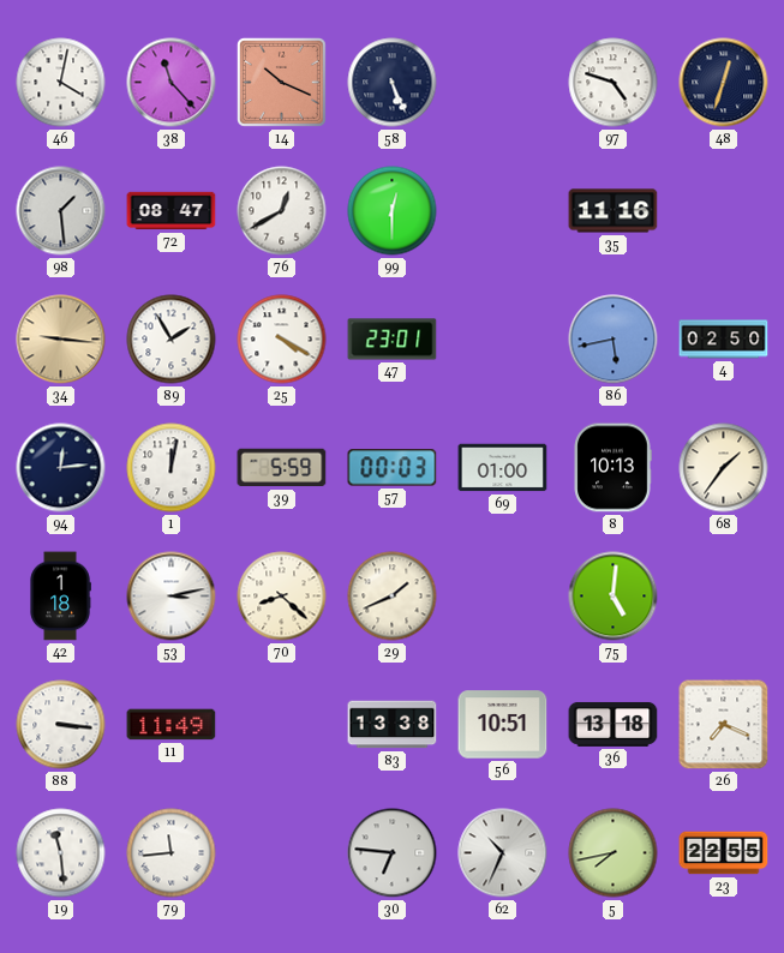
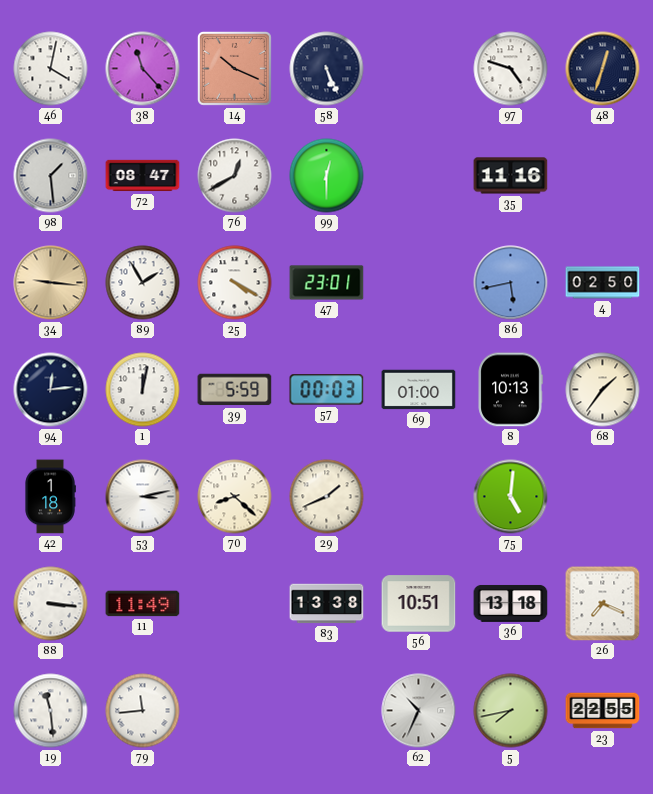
30: 6:46 -> none (393, 853)
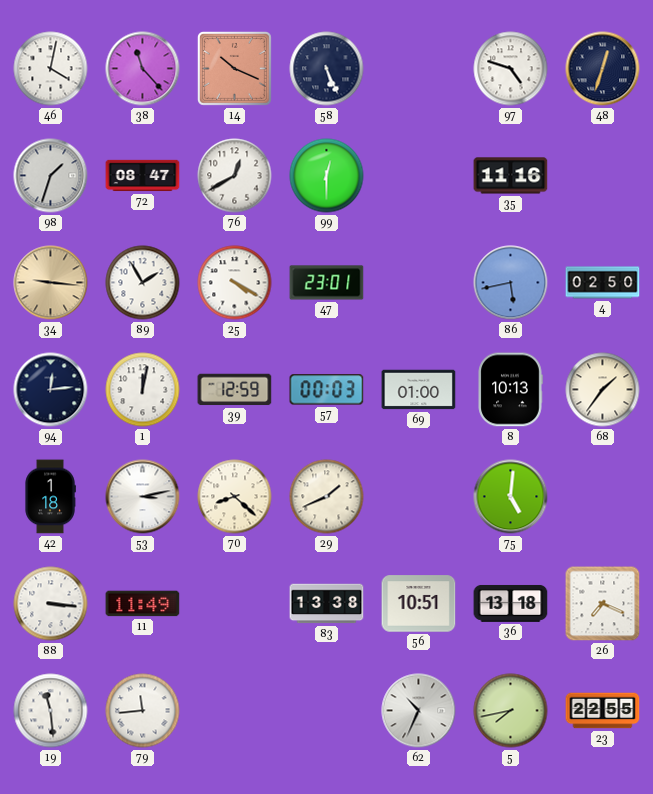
98: 1:29 -> 1:33 (51, 176)
39: 5:59 -> 12:59 (235, 390)
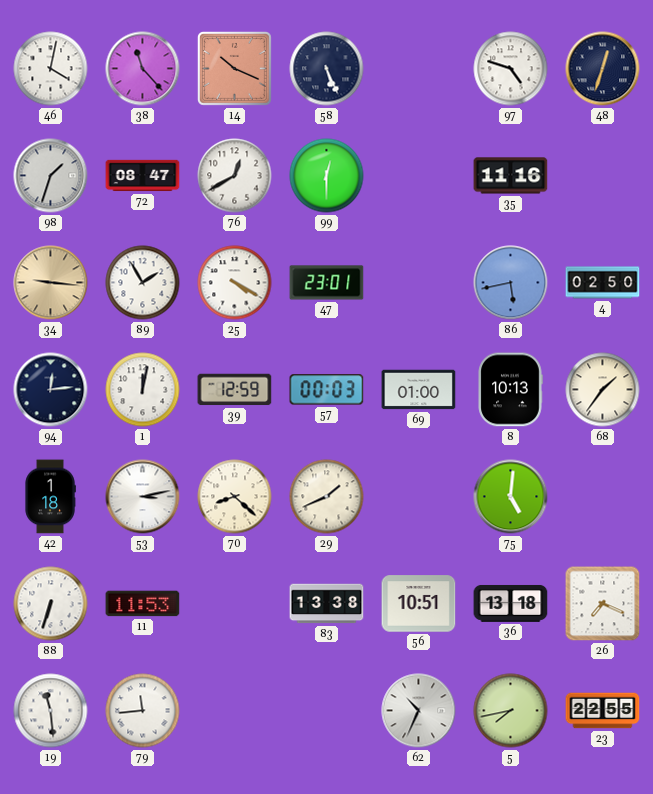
88: 3:16 -> 6:33 (51, 604)
11: 11:49 -> 11:53 (143, 604)
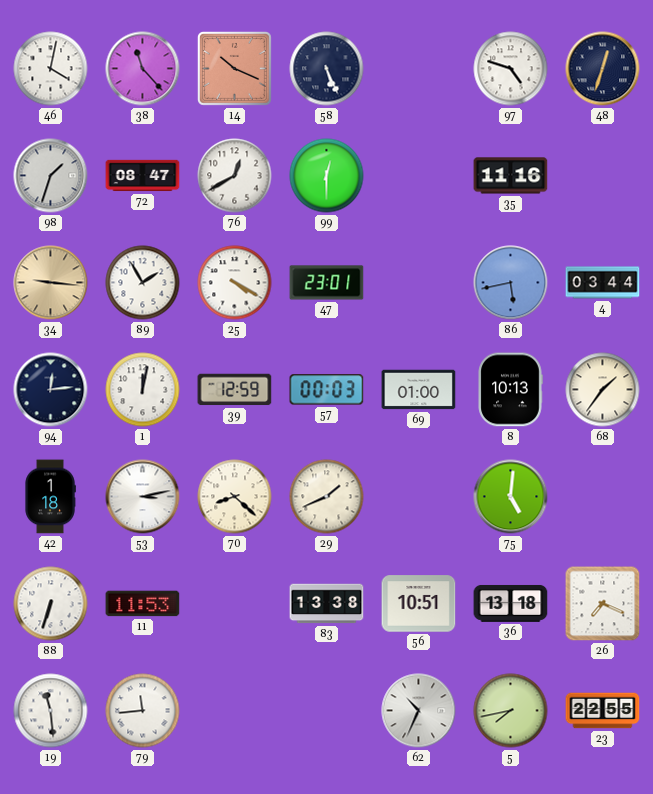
4: 02:50 -> 03:44 (603, 283)
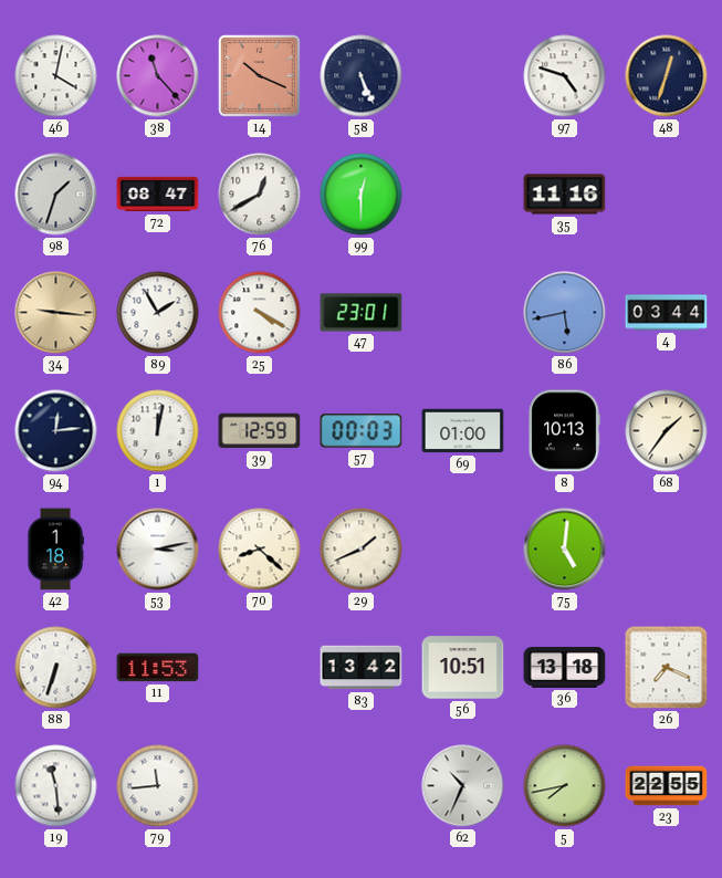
83: 13:38 -> 13:42 (362, 668)
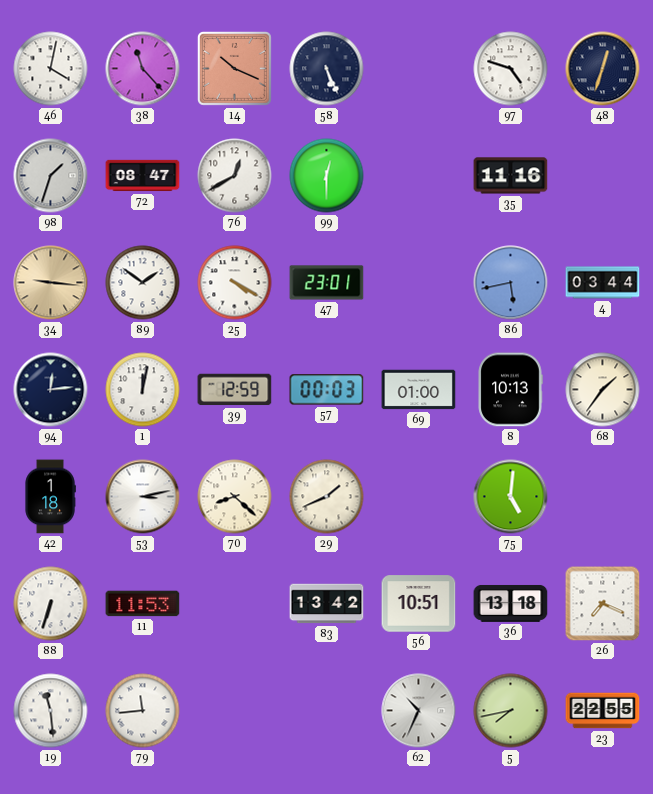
89: 1:55 -> 1:51 (143, 283)
